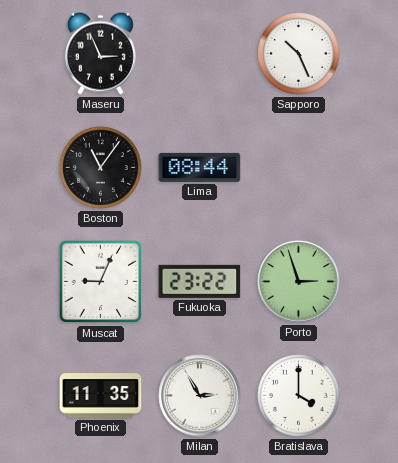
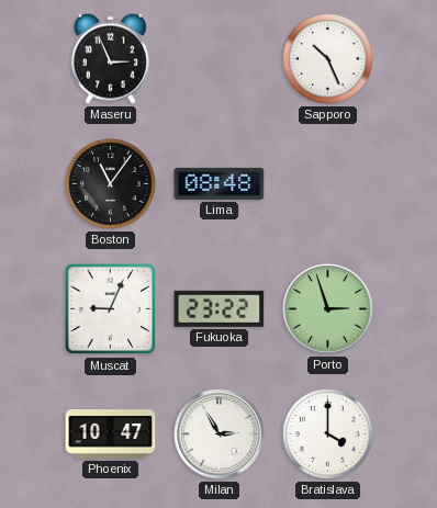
Lima: 08:44 -> 08:48 (220, 183)
Phoenix: 11:35 -> 10:47 (111, 434)
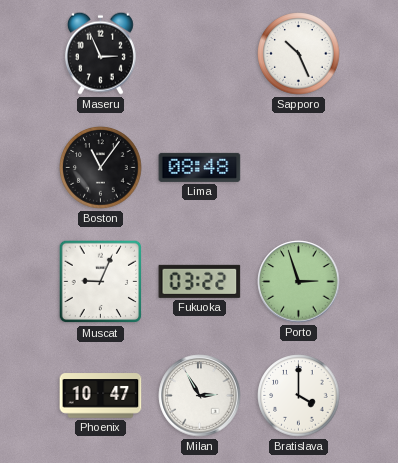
Fukuoka: 23:22 -> 03:22 (200, 281)
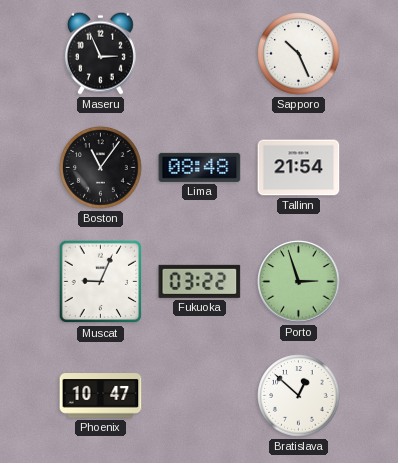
Tallinn: none -> 21:54 (299, 168)
Milan: 2:55 -> none (200, 396)
Bratislava: 4:00 -> 12:52 (299, 396)
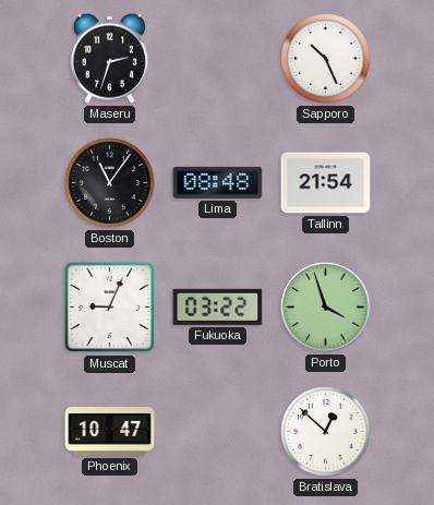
Maseru: 2:56 -> 2:33 (109, 58)
Porto: 2:57 -> 3:57 (326, 308)
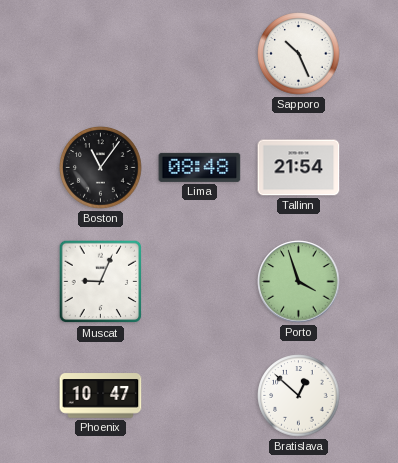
Maseru: 2:33 -> none (109, 58)
Fukuoka: 03:22 -> none (218, 306)
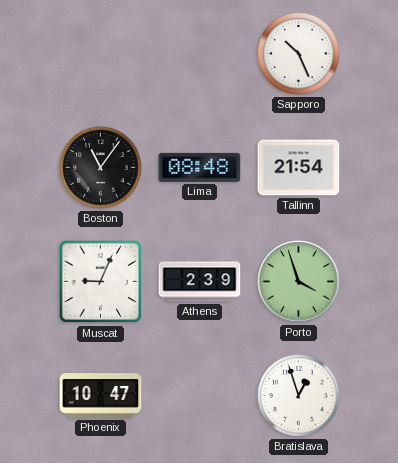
Athens: none -> 2:39 (200, 282)
Bratislava: 12:52 -> 12:57 (299, 396)
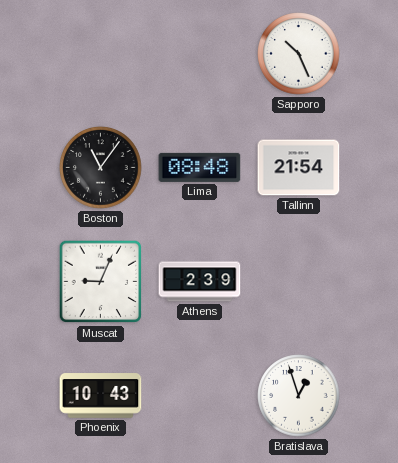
Porto: 3:57 -> none (299, 282)
Phoenix: 10:47 -> 10:43 (101, 396)
